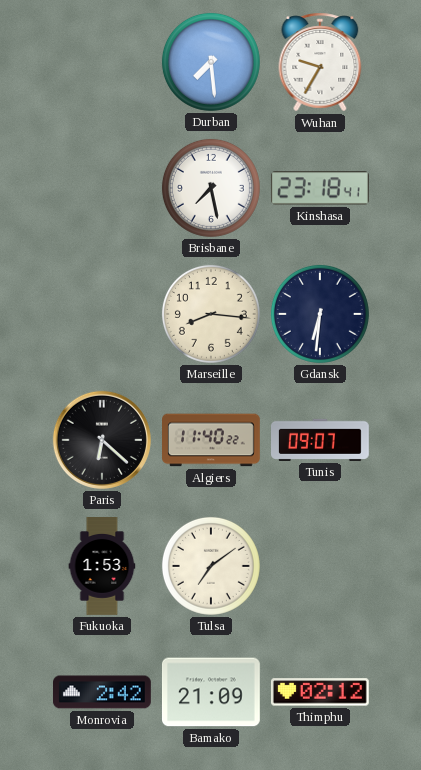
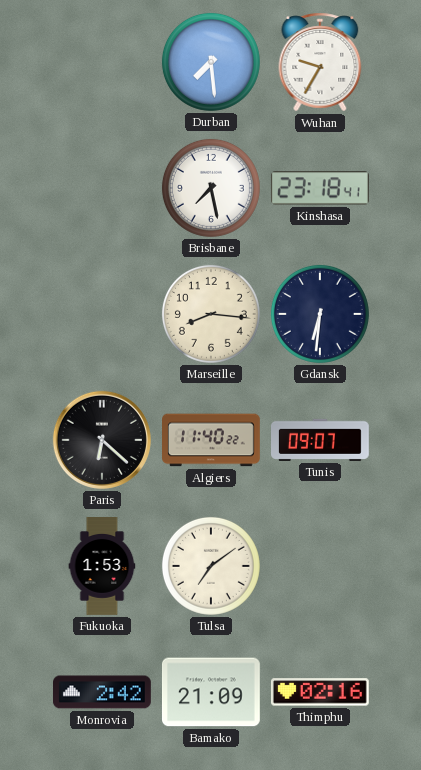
Thimphu: 02:12 -> 02:16 (320, 692)
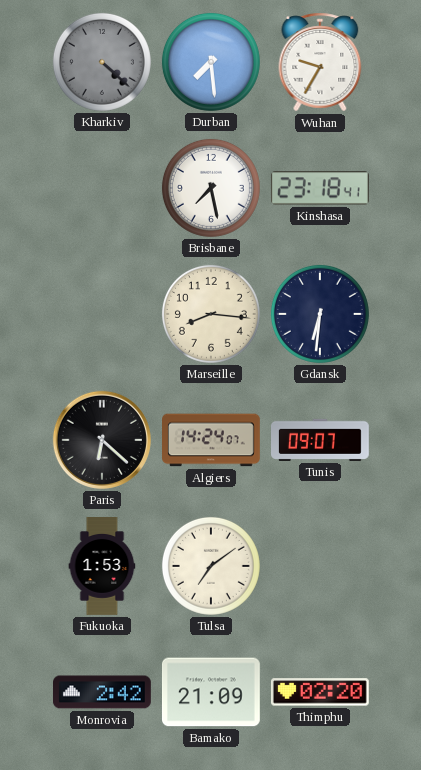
Kharkiv: none -> 4:22 (102, 62)
Algiers: 11:40 -> 14:24 (212, 440)
Thimphu: 02:16 -> 02:20 (320, 692)
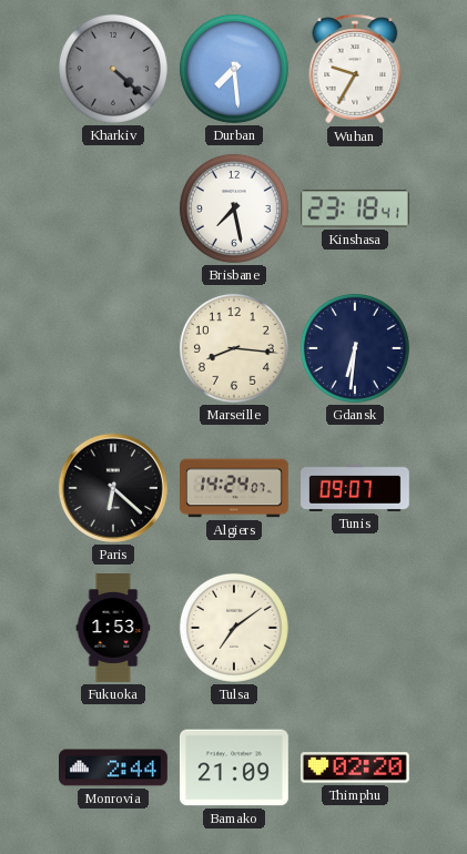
Monrovia: 2:42 -> 2:44 (114, 767)
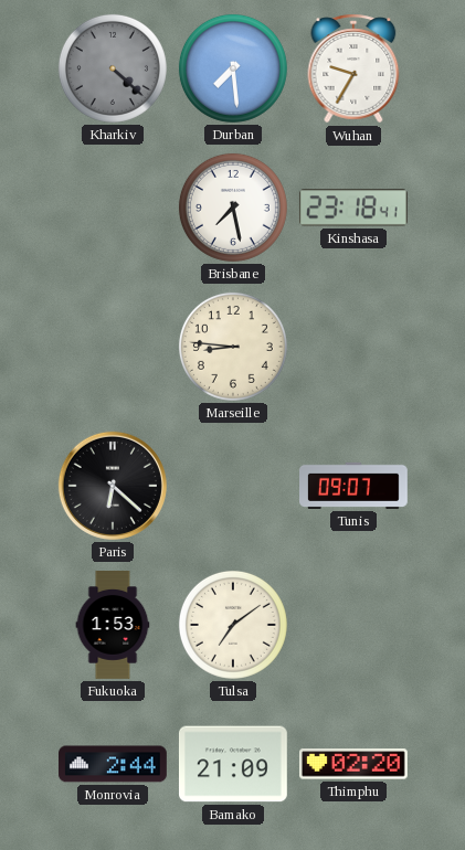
Marseille: 8:16 -> 8:46 (233, 347)
Gdansk: 6:31 -> none (355, 348)
Algiers: 14:24 -> none (235, 488)
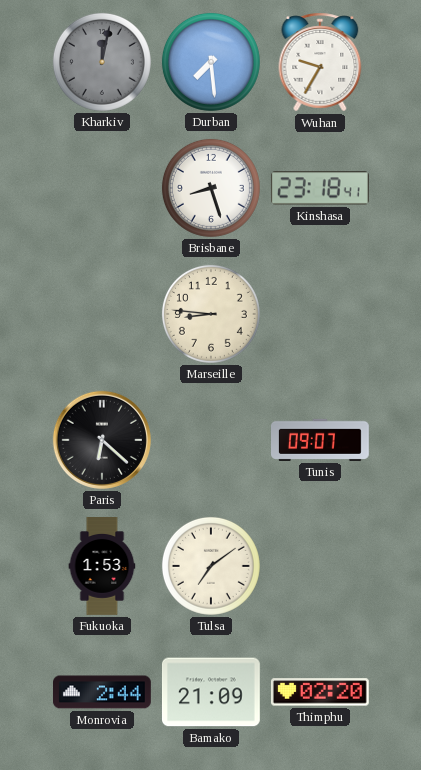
Kharkiv: 4:22 -> 12:02 (102, 62)
Brisbane: 7:28 -> 8:27 (211, 188)
